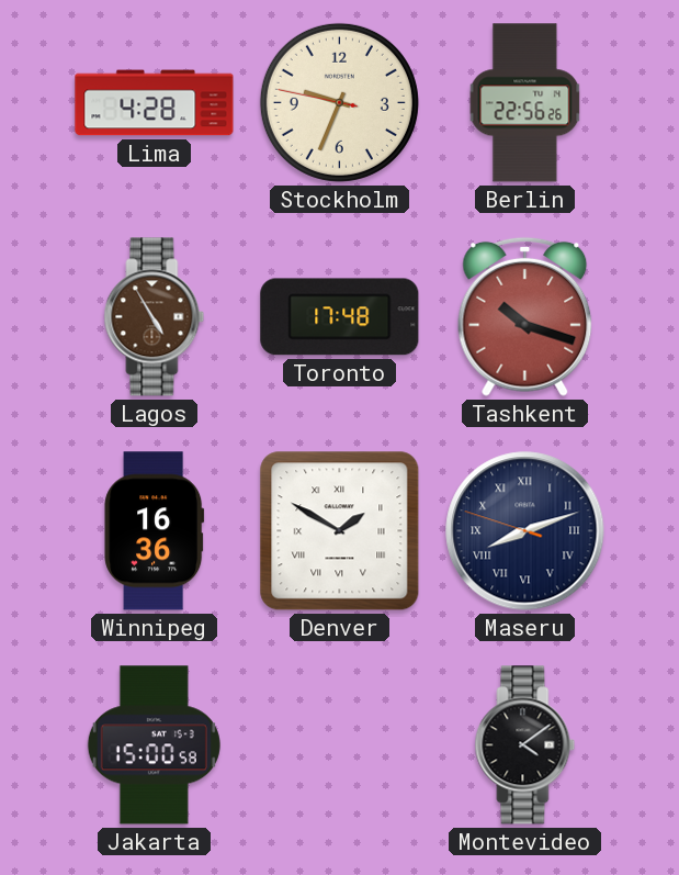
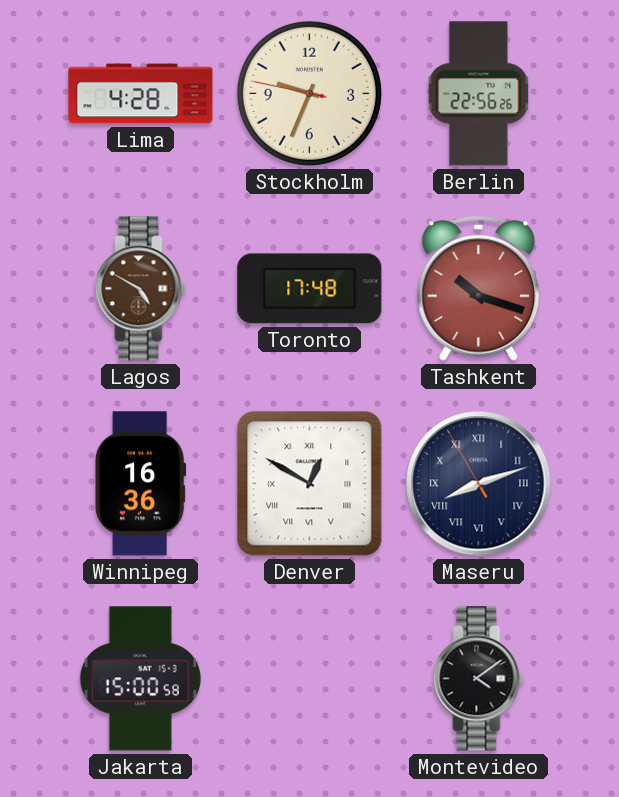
Lagos: 4:55 -> 4:50 (141, 289)
Denver: 1:50 -> 12:50 (310, 484)
Maseru: 8:11:48 -> 8:11:55 (479, 484)
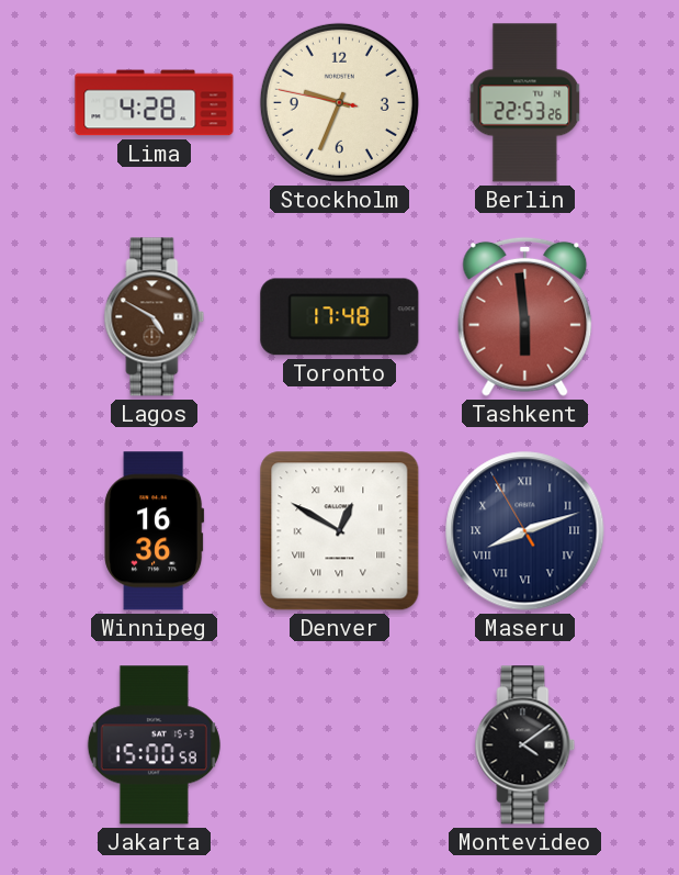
Berlin: 22:56 -> 22:53 (525, 103)
Tashkent: 10:18 -> 5:59 (525, 316)
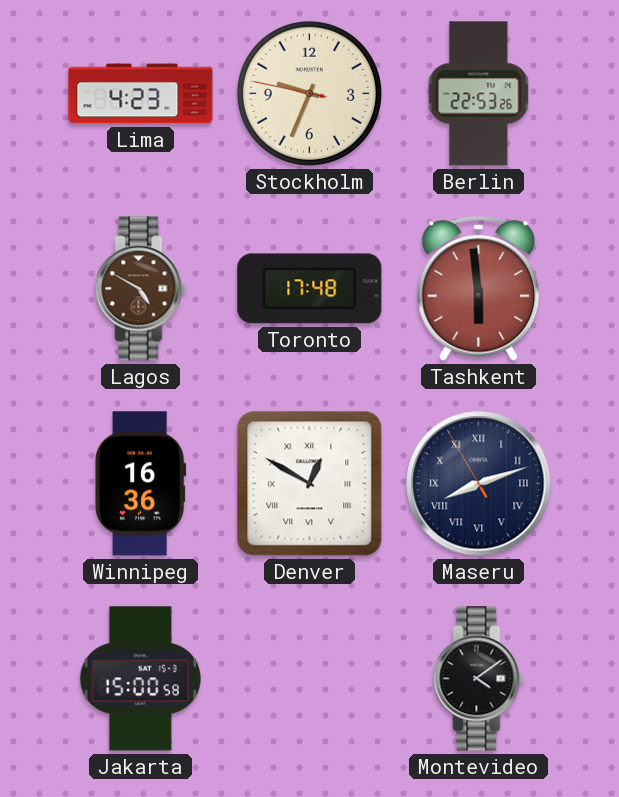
Lima: 4:28 -> 4:23 (141, 94)
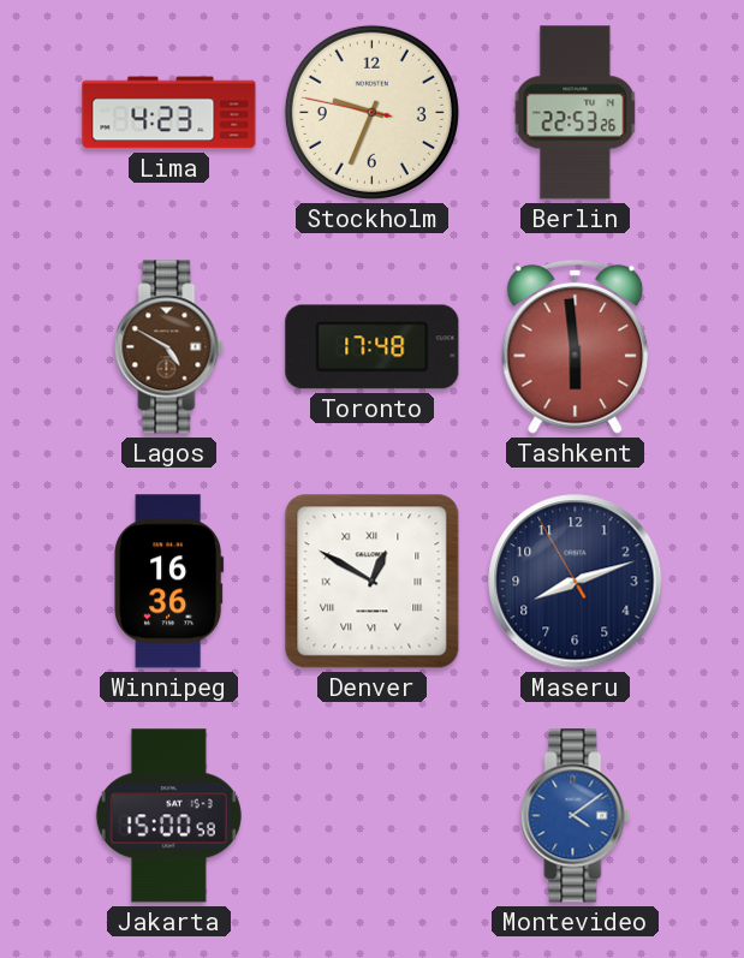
Maseru numerals: Roman -> Arabic (576, 582)
Montevideo dial: black -> blue (576, 816)
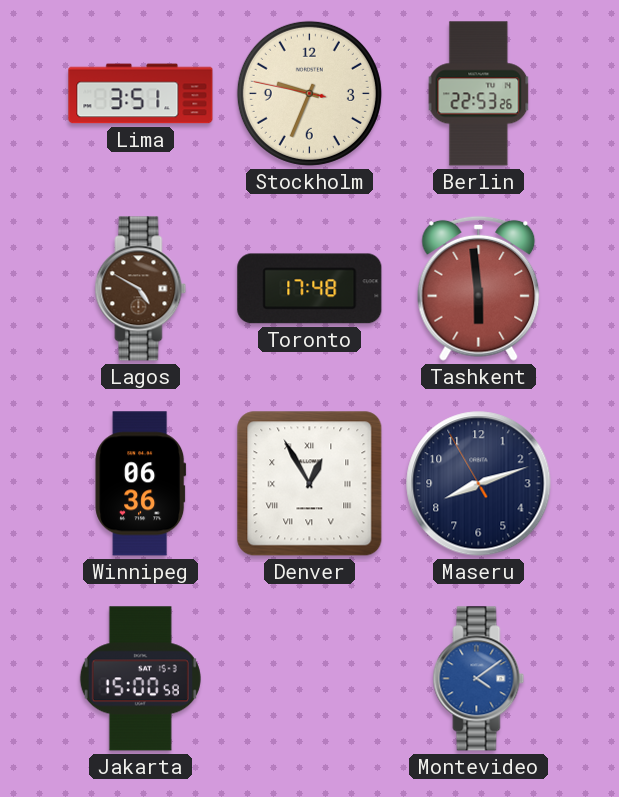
Lima: 4:23 -> 3:51 (141, 94)
Winnipeg: 16:36 -> 06:36 (141, 484)
Denver: 12:50 -> 12:55 (310, 484)
